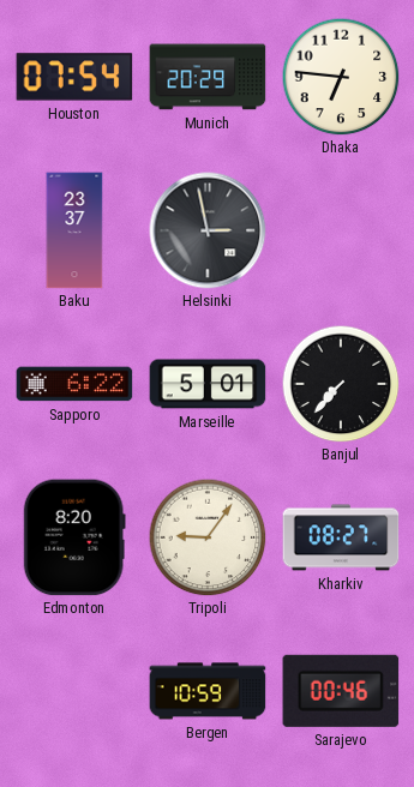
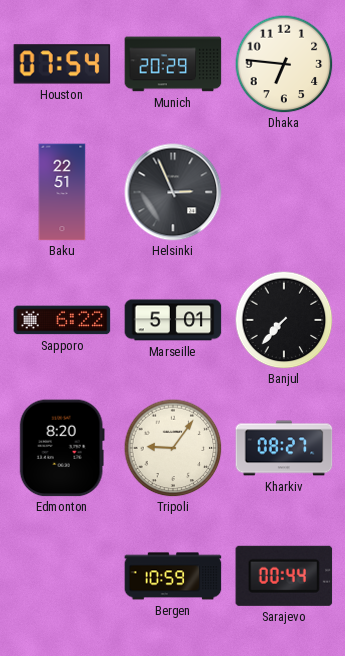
Baku: 23:37 -> 22:51 (62, 192)
Helsinki: 2:58 -> 2:56 (173, 192)
Sarajevo: 00:46 -> 00:44 (284, 576)
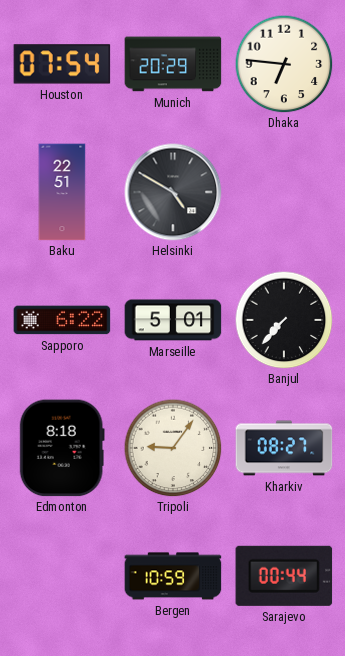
Helsinki: 2:56 -> 4:50 (173, 192)
Edmonton: 8:20 -> 8:18 (62, 448)
